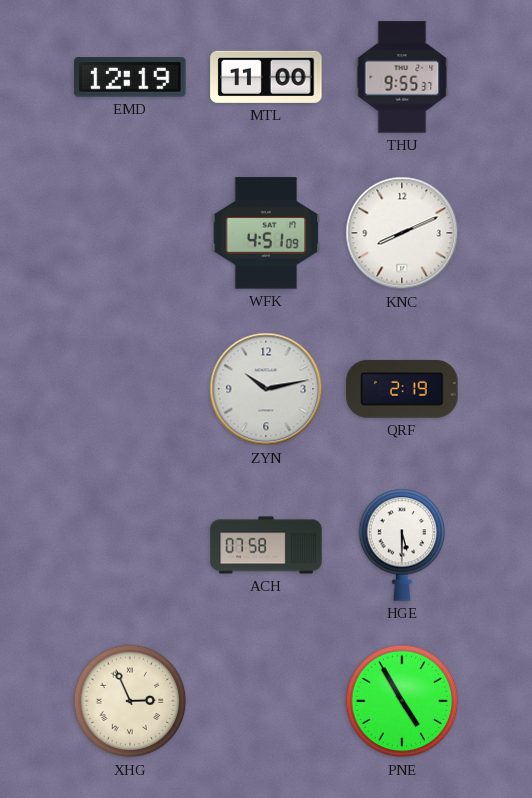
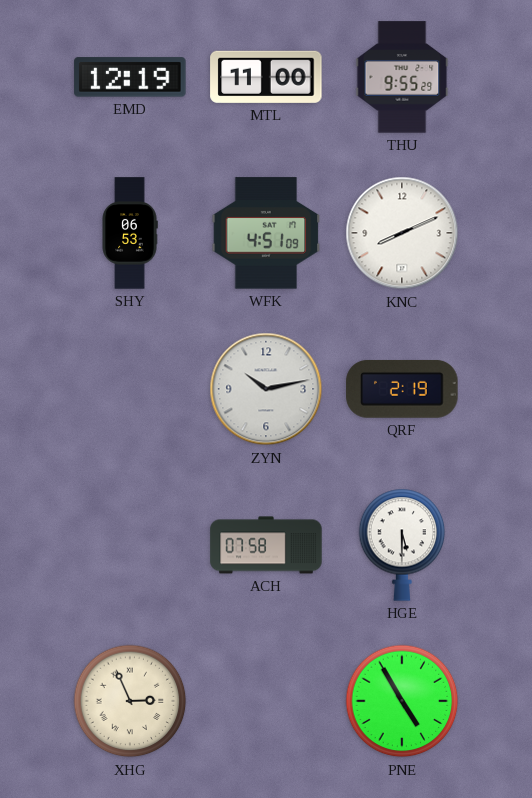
THU: 9:55:37 -> 9:55:29 (402, 77)
SHY: none -> 06:53 (130, 233)
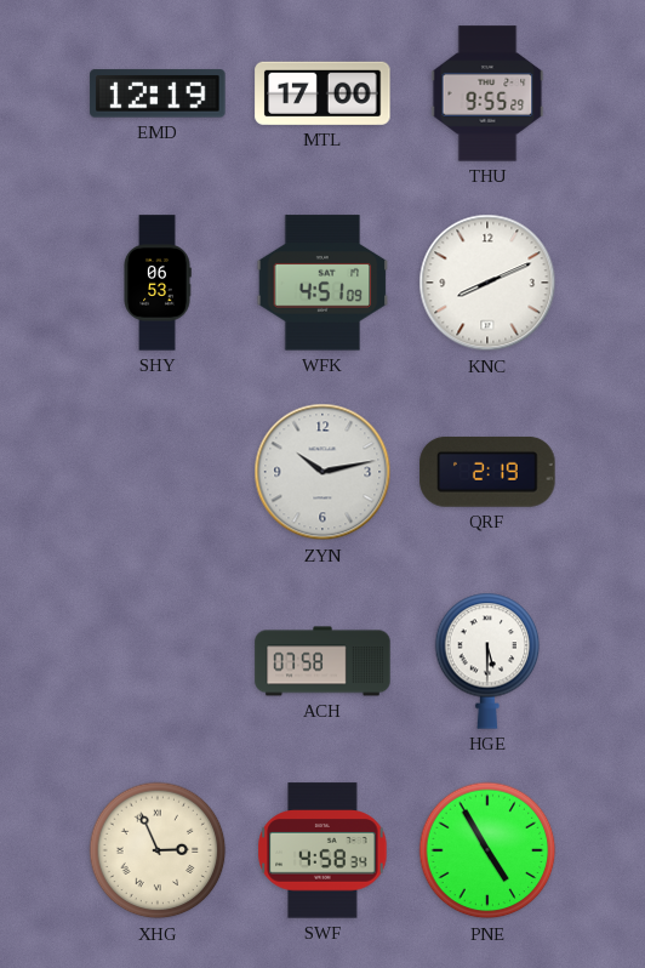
MTL: 11:00 -> 17:00 (322, 93)
SWF: none -> 4:58 (322, 850)
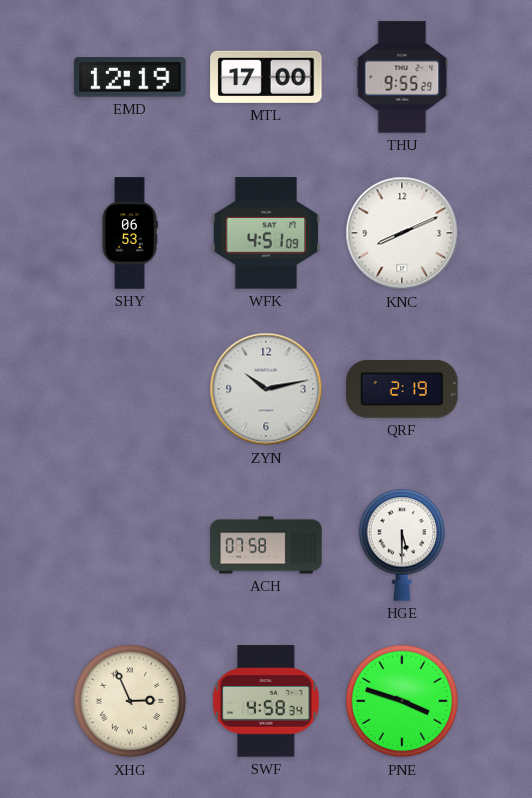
PNE: 4:55 -> 3:48 (402, 701)
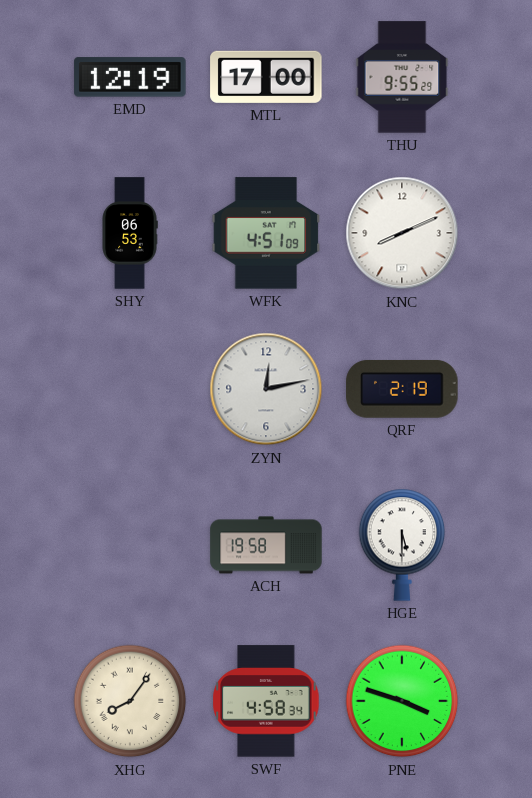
ZYN: 10:13 -> 12:13 (266, 389)
ACH: 07:58 -> 19:58 (266, 545)
XHG: 2:56 -> 8:06 (130, 701)
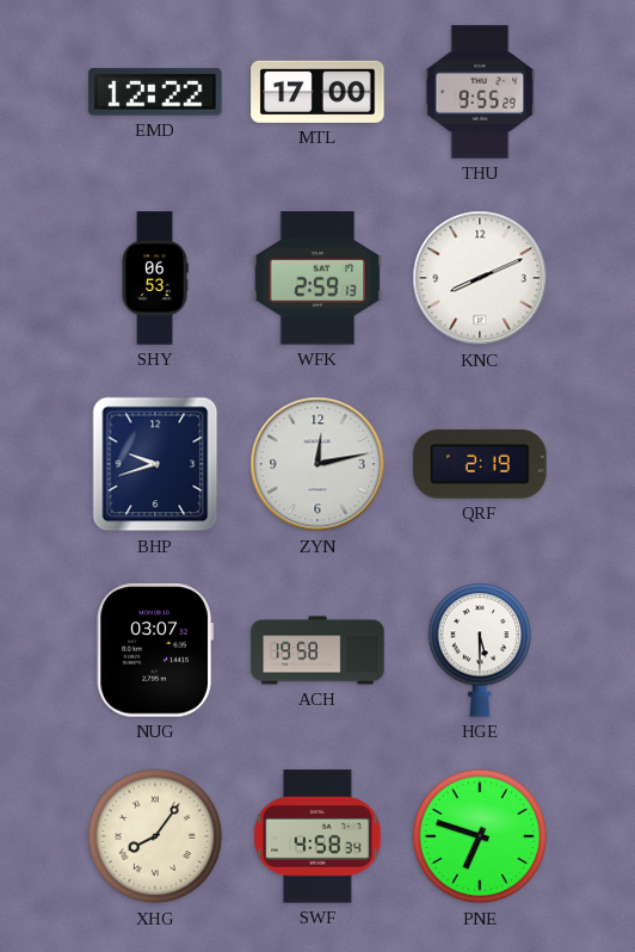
EMD: 12:19 -> 12:22 (155, 92)
WFK: 4:51 -> 2:59 (317, 278)
BHP: none -> 9:42 (155, 464)
NUG: none -> 03:07 (155, 650)
PNE: 3:48 -> 6:48 (480, 836)
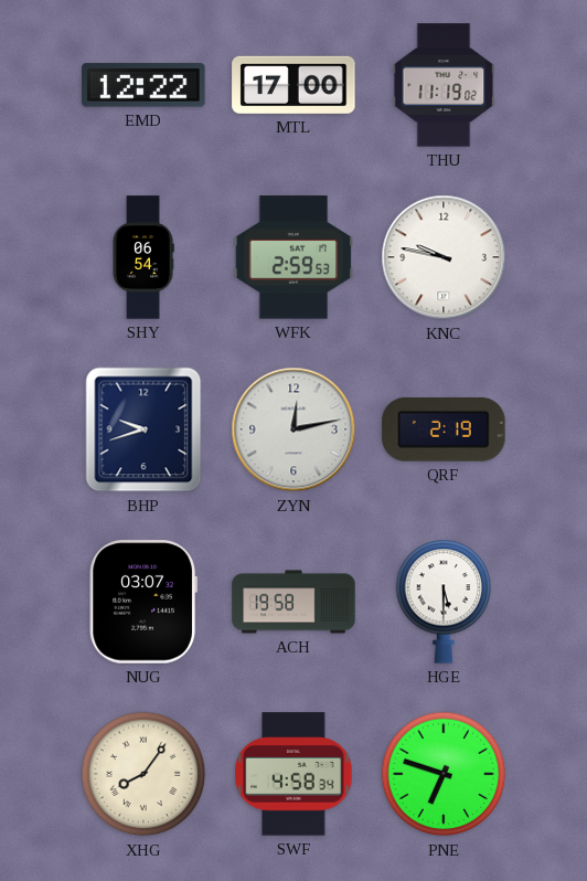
THU: 9:55 -> 11:19 (444, 85)
SHY: 06:53 -> 06:54 (143, 257)
WFK: 2:59:13 -> 2:59:53 (293, 257)
KNC: 8:11 -> 9:47 (444, 257)
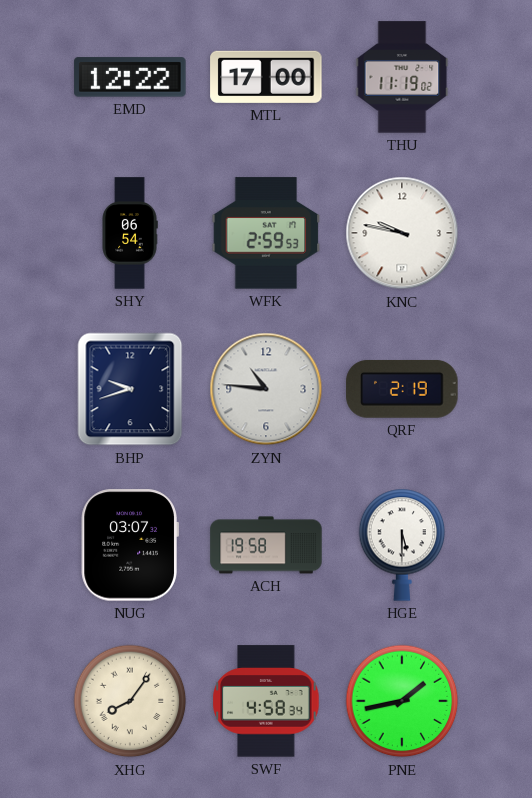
ZYN: 12:13 -> 10:46 (266, 389)
PNE: 6:48 -> 1:43 (402, 701)
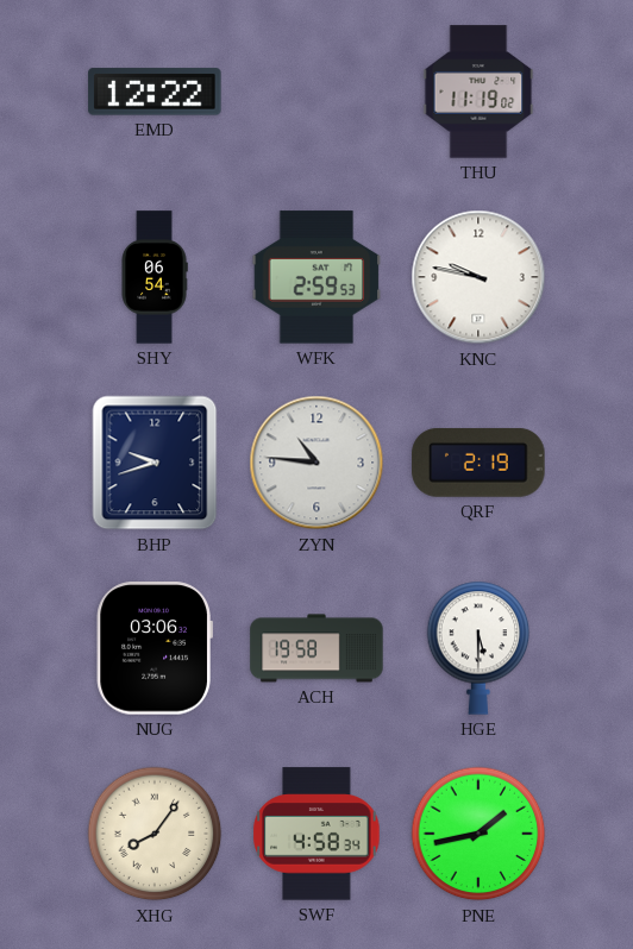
MTL: 17:00 -> none (266, 77)
NUG: 03:07 -> 03:06 (155, 648)
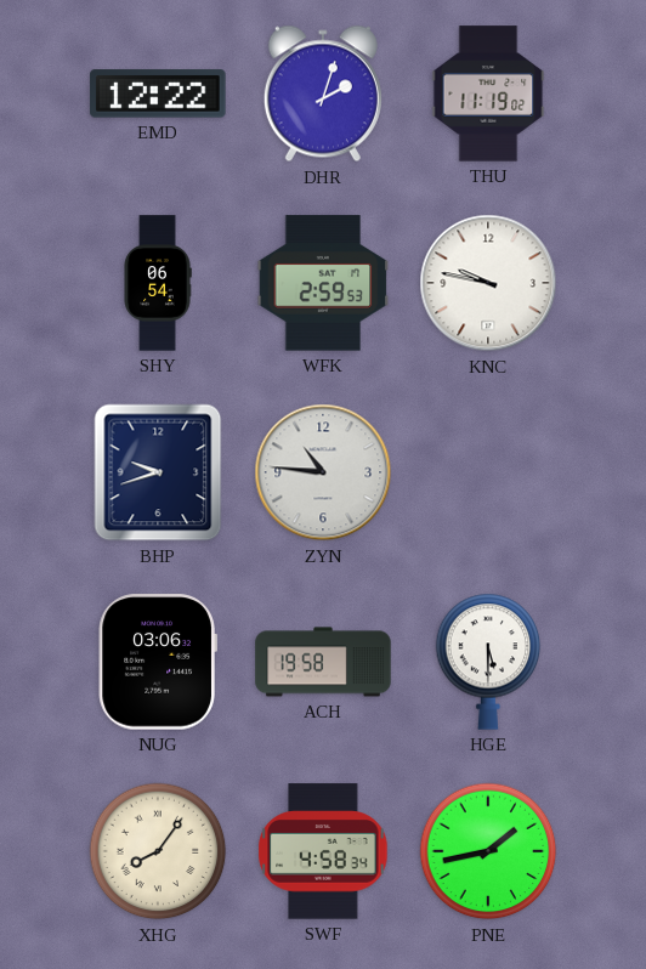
DHR: none -> 2:03 (323, 93)
QRF: 2:19 -> none (478, 463)
